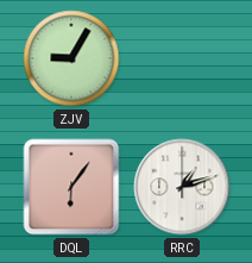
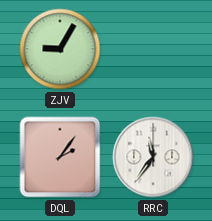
DQL: 6:06 -> 2:06 (60, 157)
RRC: 1:12 -> 11:36 (153, 157)
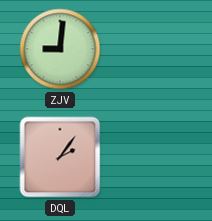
ZJV: 9:05 -> 9:01 (60, 49)
RRC: 11:36 -> none (153, 157)
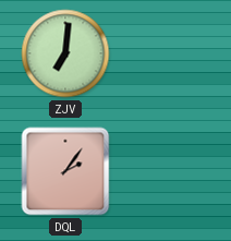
ZJV: 9:01 -> 7:01 (65, 53)
